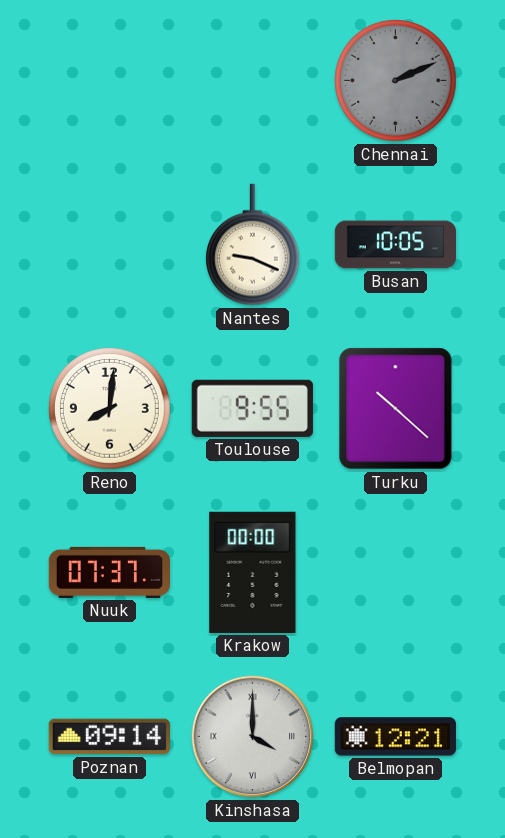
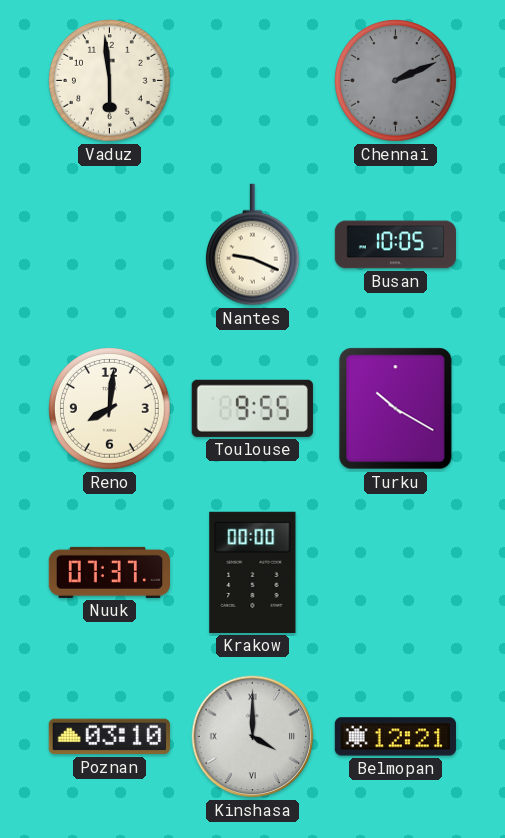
Vaduz: none -> 5:59 (110, 81)
Turku: 10:22 -> 10:20 (396, 409)
Poznan: 09:14 -> 03:10 (109, 737)
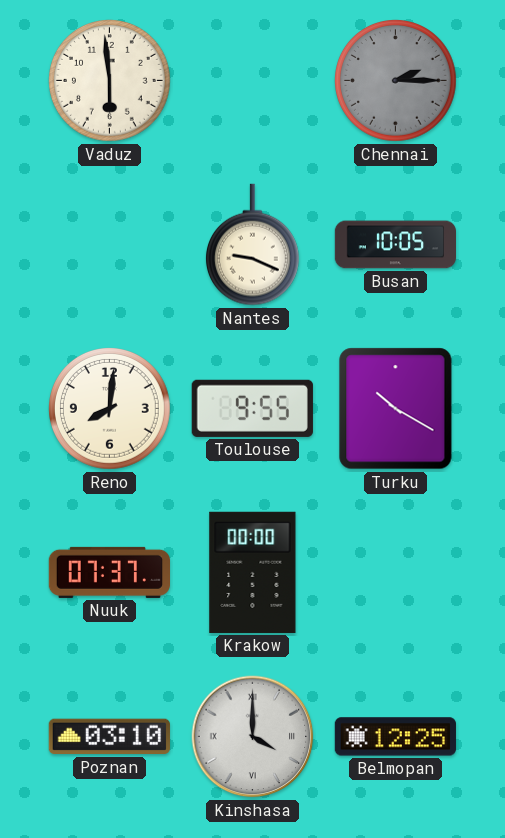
Chennai: 2:11 -> 2:15 (396, 81)
Belmopan: 12:21 -> 12:25 (395, 737)
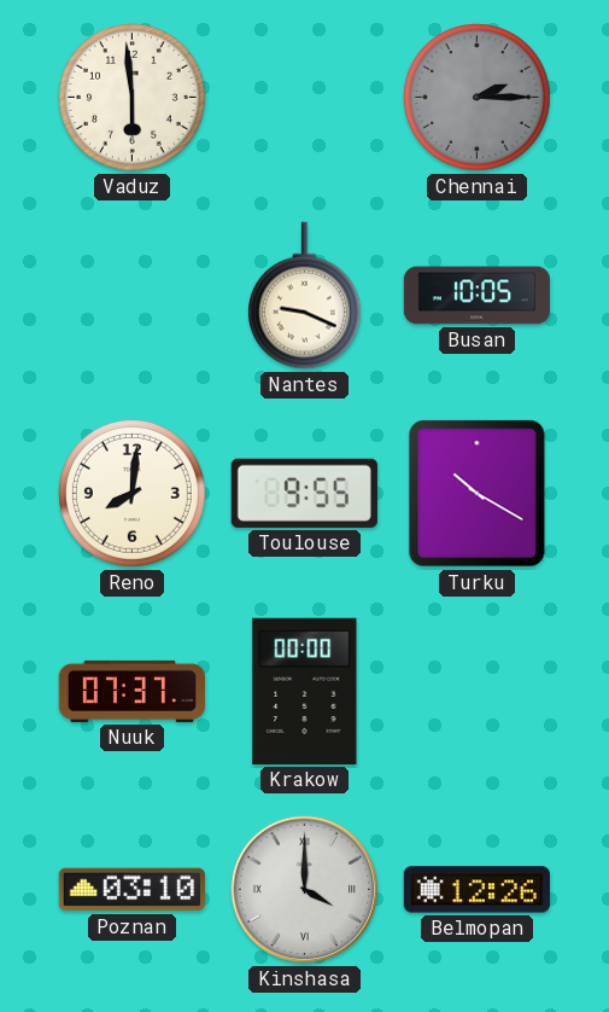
Belmopan: 12:25 -> 12:26 (476, 890)
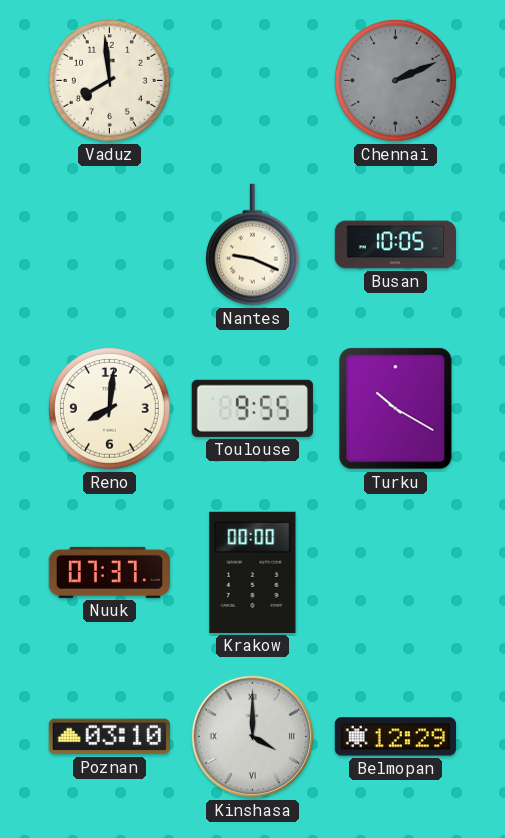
Vaduz: 5:59 -> 7:59 (110, 81)
Chennai: 2:15 -> 2:11 (396, 81)
Belmopan: 12:26 -> 12:29 (395, 737)
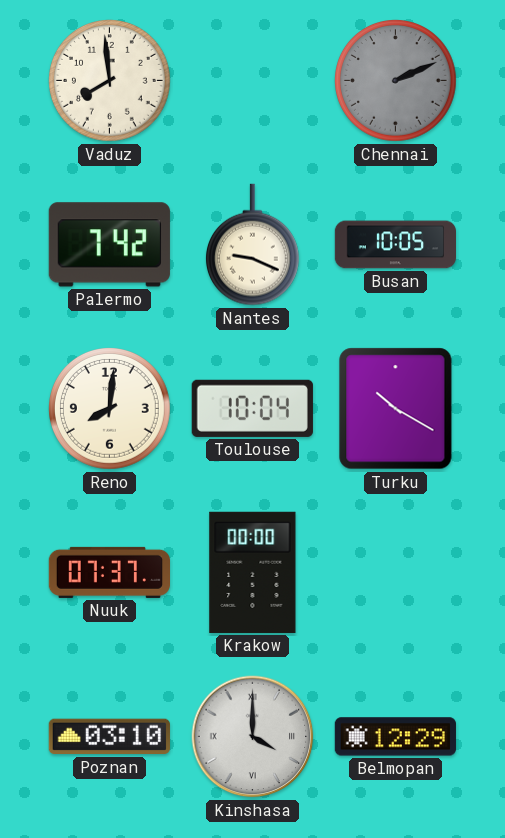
Palermo: none -> 7:42 (109, 245)
Toulouse: 9:55 -> 10:04 (252, 408)
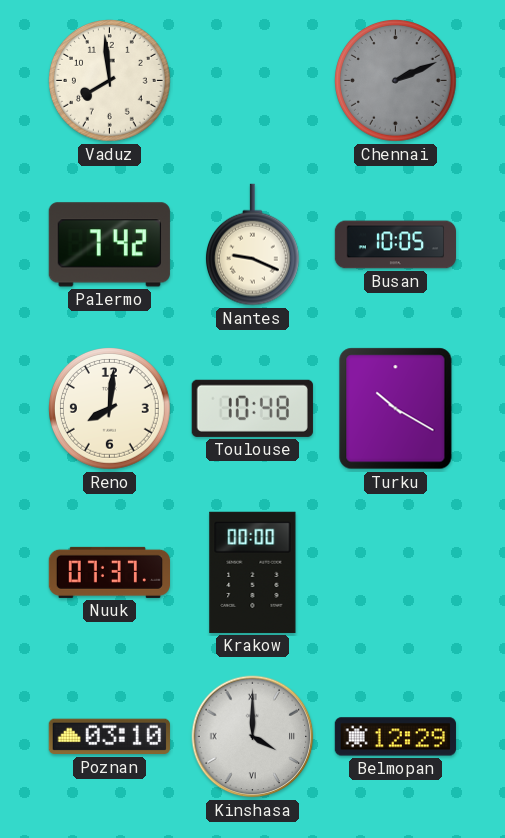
Toulouse: 10:04 -> 10:48 (252, 408)
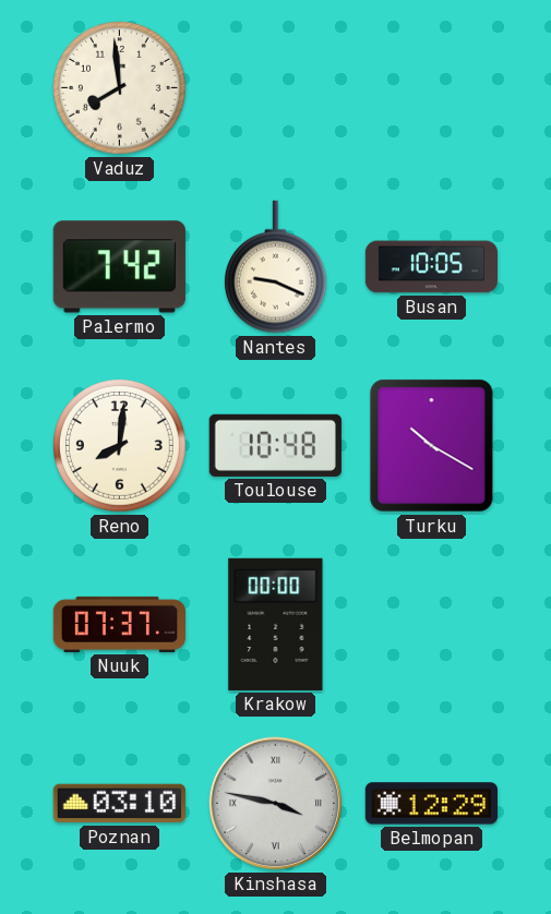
Chennai: 2:11 -> none (396, 81)
Kinshasa: 4:00 -> 3:47 (276, 804)
